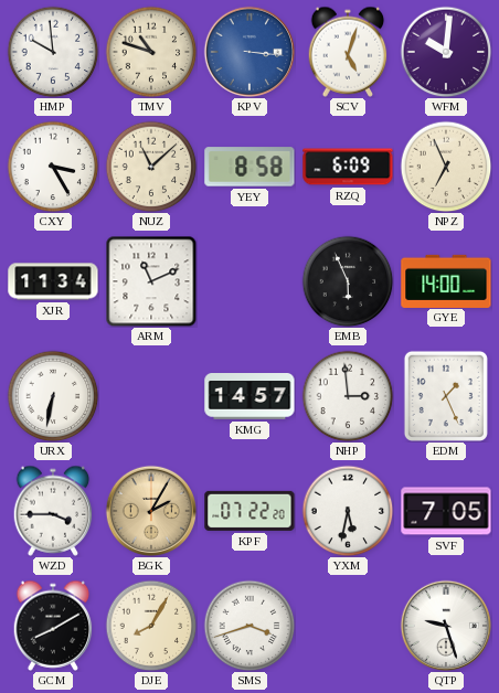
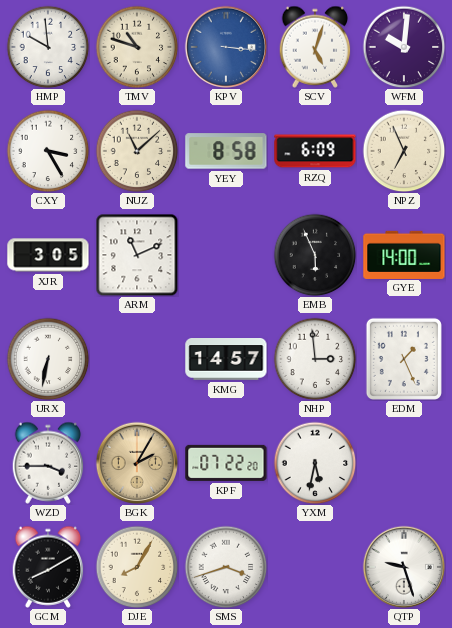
XJR: 11:34 -> 3:05 (48, 255)
SVF: 7:05 -> none (446, 511)
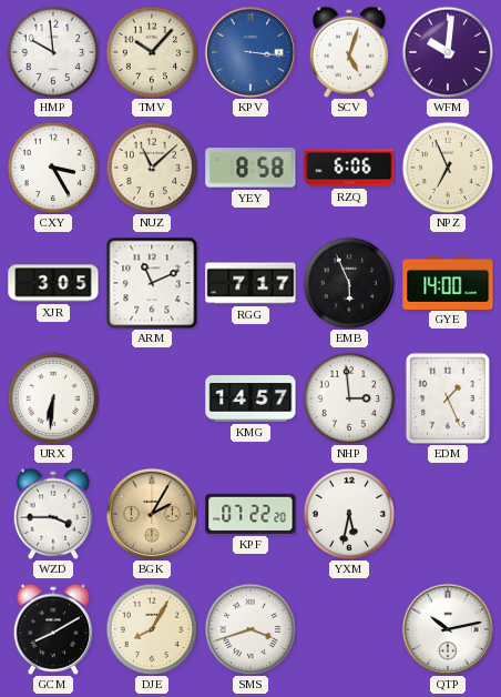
TMV: 10:48 -> 10:07 (152, 52)
RZQ: 6:09 -> 6:06 (349, 168)
RGG: none -> 7:17 (250, 283)
URX: 6:32 -> 6:31 (53, 398)
QTP: 9:27 -> 10:13 (447, 628)
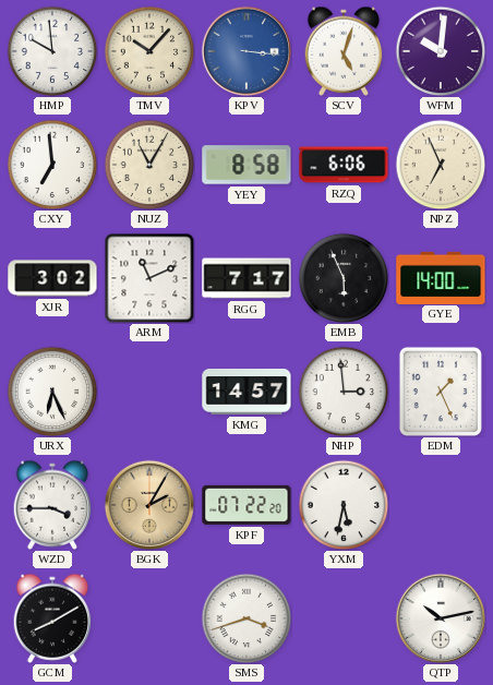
CXY: 3:25 -> 6:59 (52, 165)
NUZ: 11:08 -> 11:05 (149, 165)
XJR: 3:05 -> 3:02 (52, 278)
URX: 6:31 -> 6:26 (52, 392)
DJE: 8:05 -> none (152, 629)
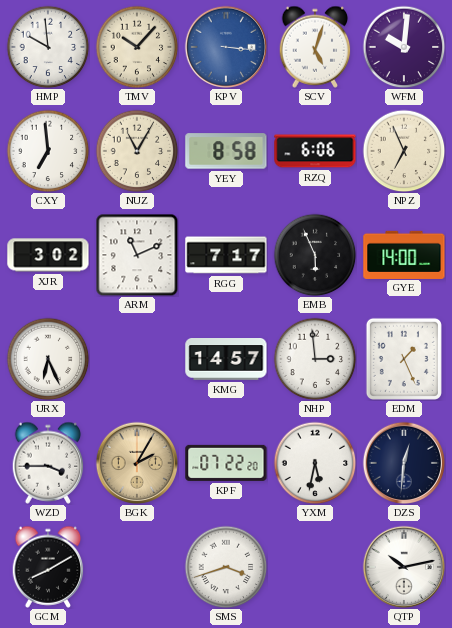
DZS: none -> 12:31 (403, 462)
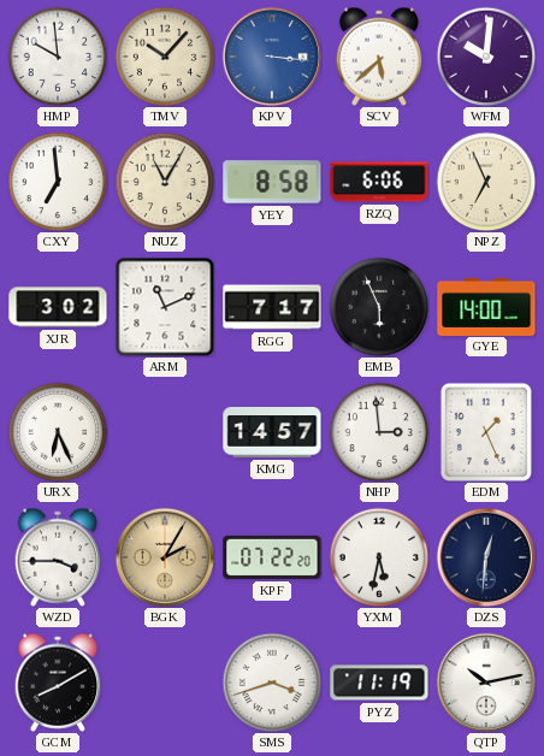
SCV: 5:03 -> 5:38 (379, 57)
PYZ: none -> 11:19 (379, 683)
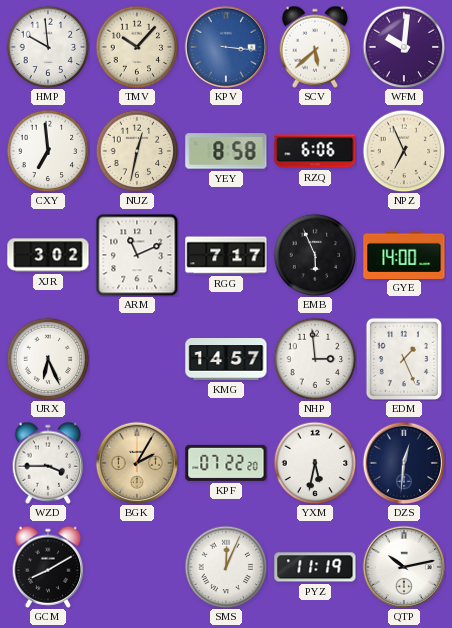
NUZ: 11:05 -> 12:32 (137, 151)
SMS: 3:42 -> 12:04 (226, 567)
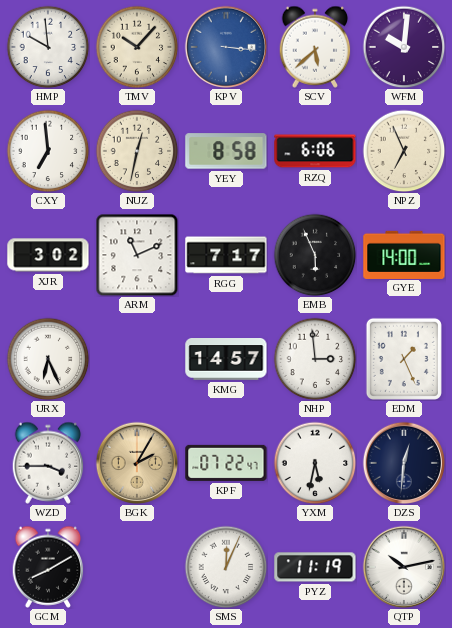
KPF: 07:22:20 -> 07:22:47 (226, 463)
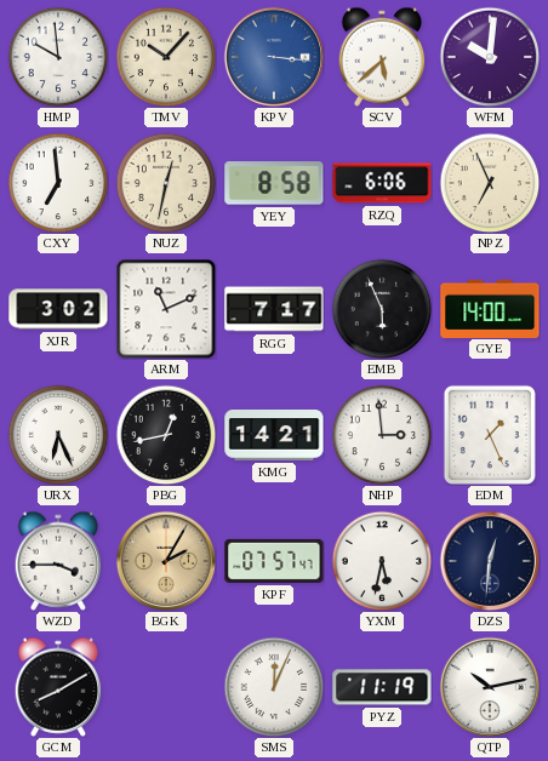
PBG: none -> 12:43 (166, 435)
KMG: 14:57 -> 14:21 (274, 435)
KPF: 07:22 -> 07:57 (274, 561)
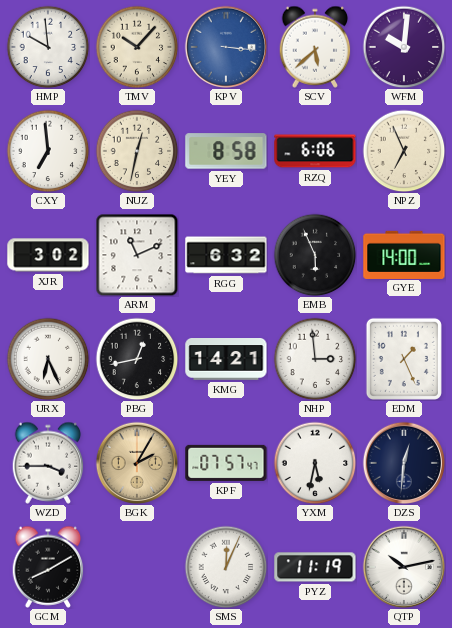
RGG: 7:17 -> 6:32 (226, 255)
